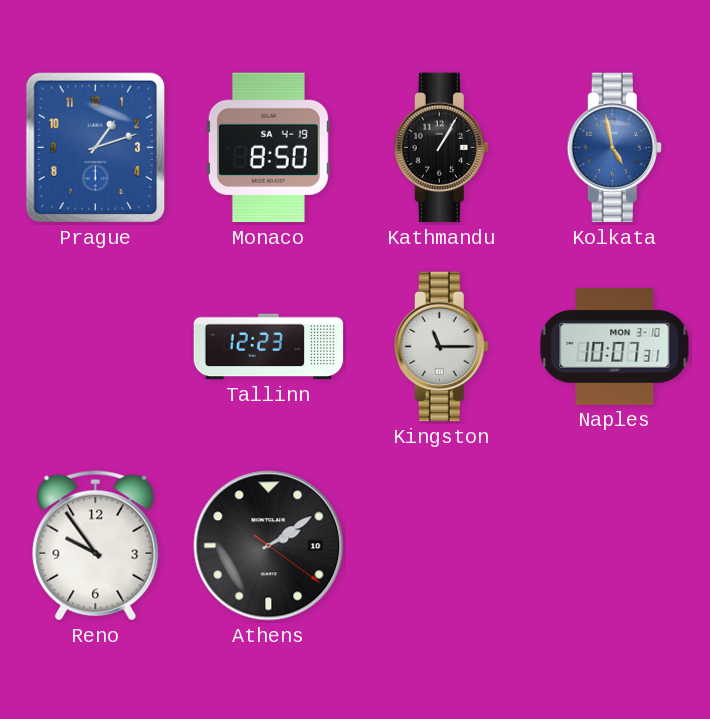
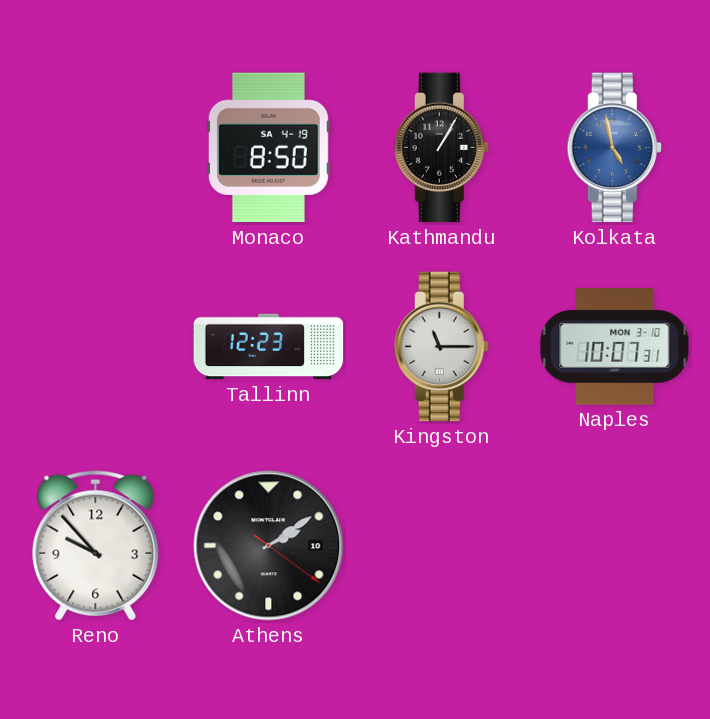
Prague: 1:12 -> none (95, 148)
Reno: 9:54 -> 9:53 (96, 546)
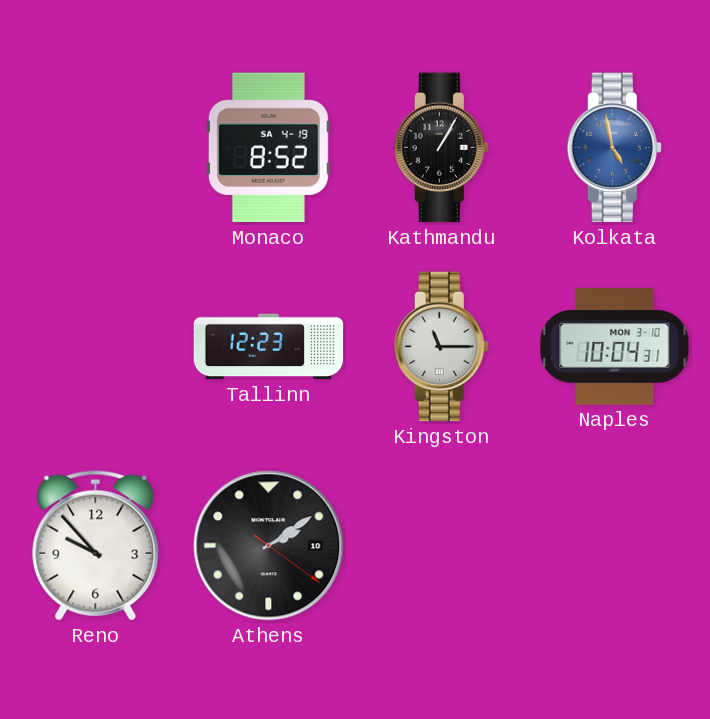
Monaco: 8:50 -> 8:52 (268, 148)
Naples: 10:07 -> 10:04 (615, 347)
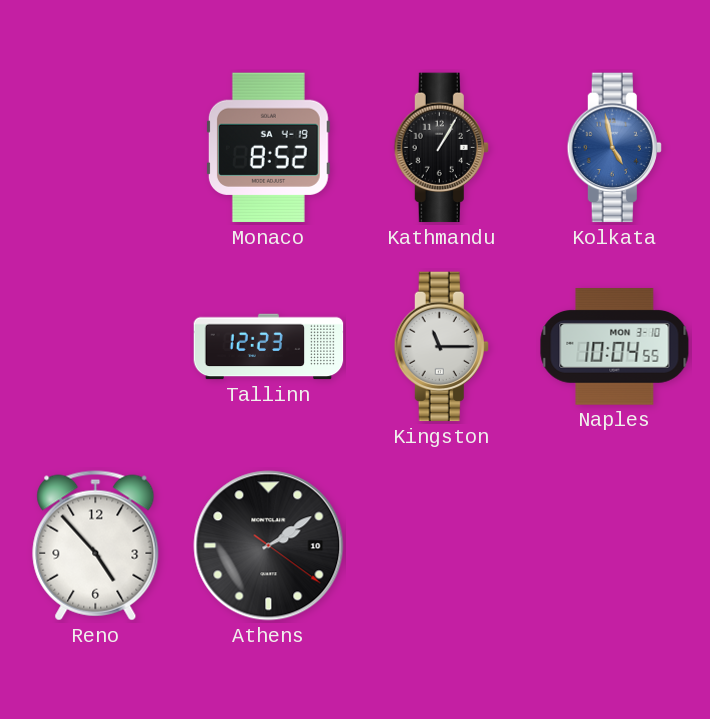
Naples: 10:04:31 -> 10:04:55 (615, 347)
Reno: 9:53 -> 4:53 (96, 546)
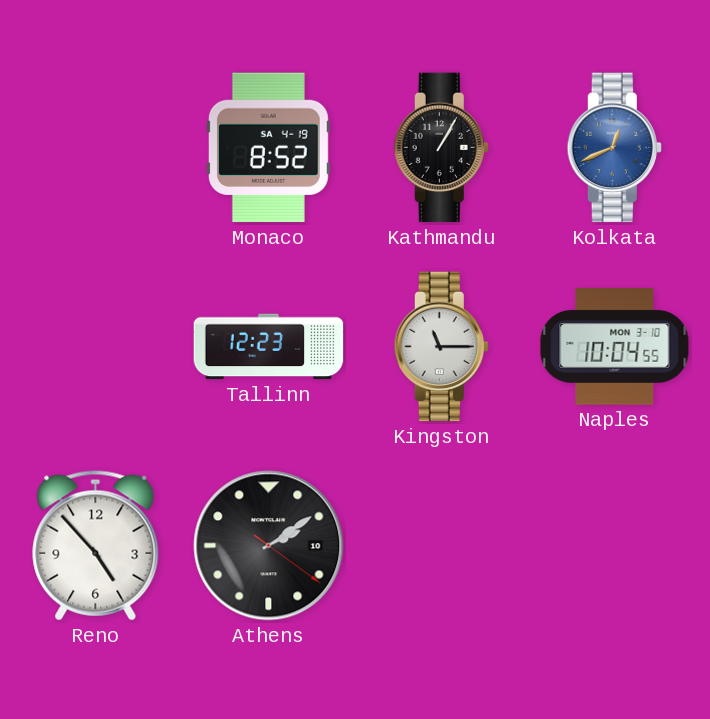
Kolkata: 4:58 -> 12:41 (614, 148)
